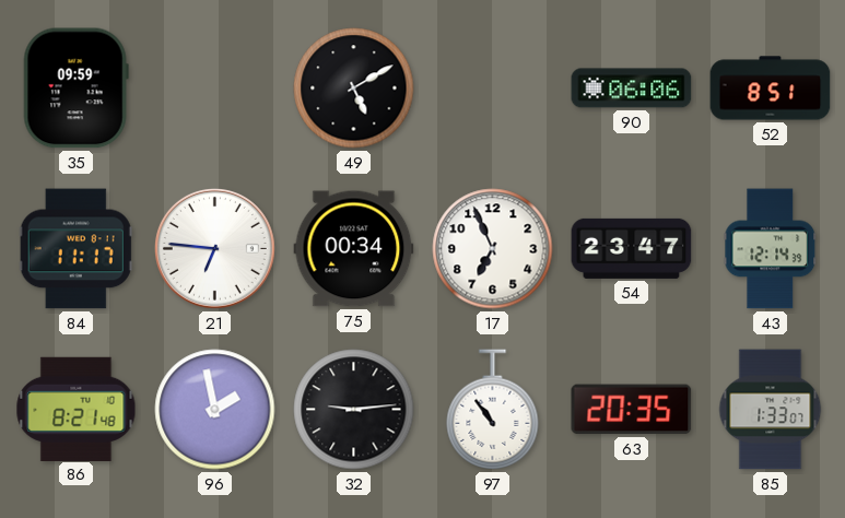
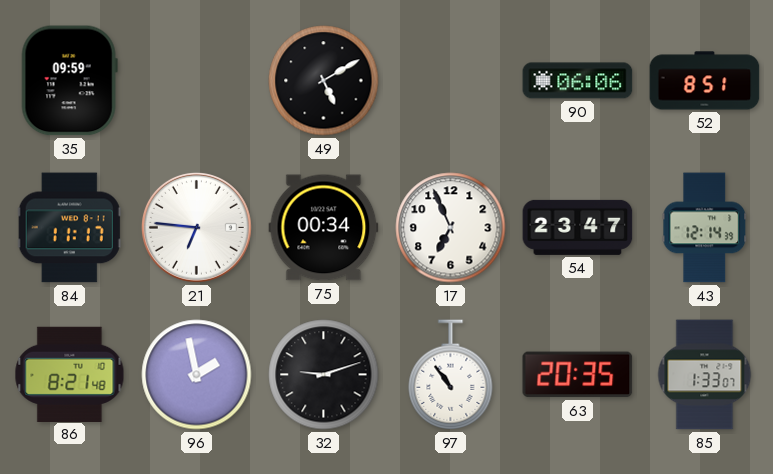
32: 9:14 -> 9:12 (324, 375)
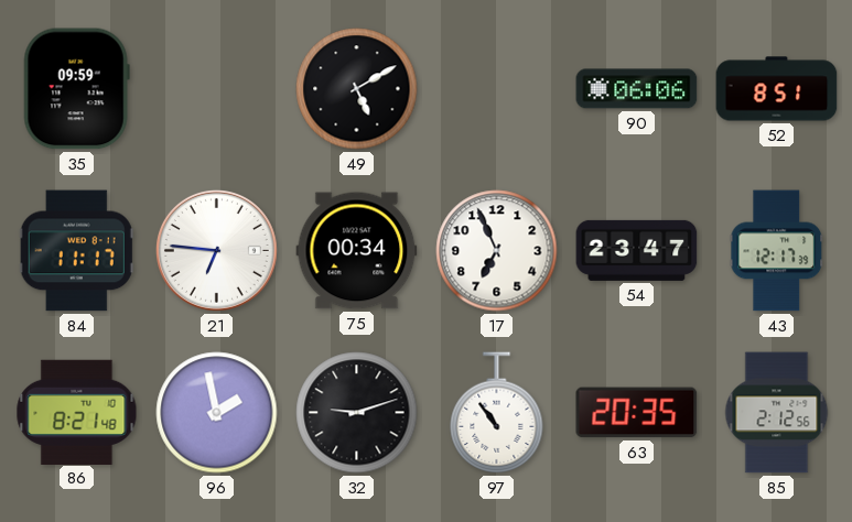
43: 12:14 -> 12:17 (777, 251)
85: 1:33 -> 2:12 (777, 413)
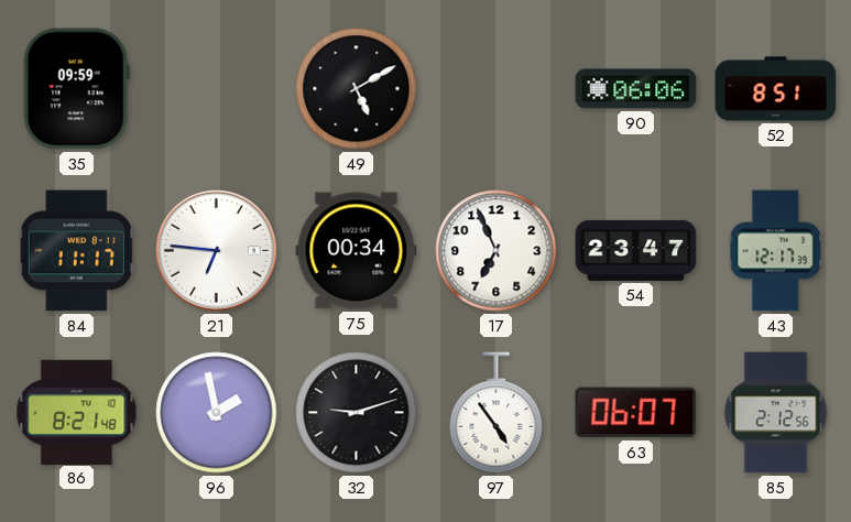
97: 10:54 -> 4:54 (497, 413)
63: 20:35 -> 06:07 (636, 413)
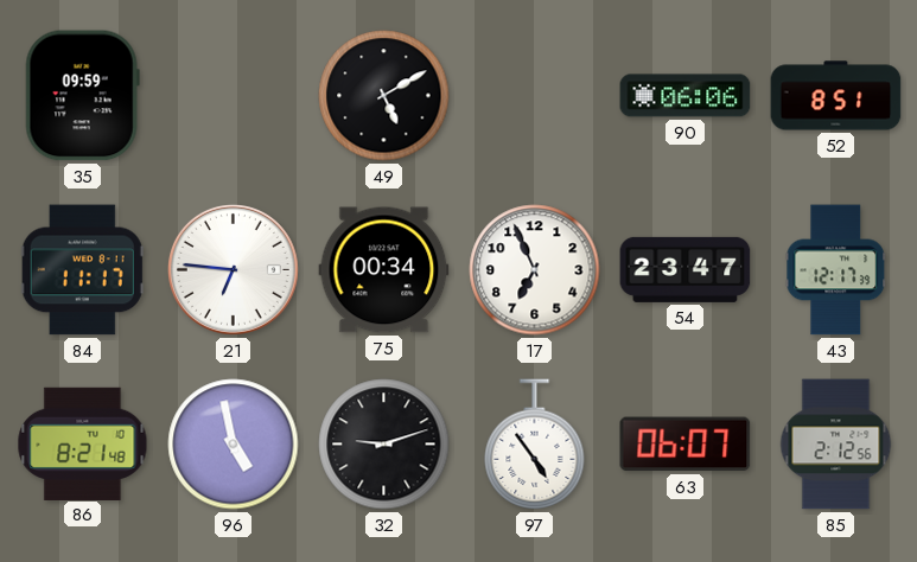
96: 1:58 -> 4:58 (234, 445)
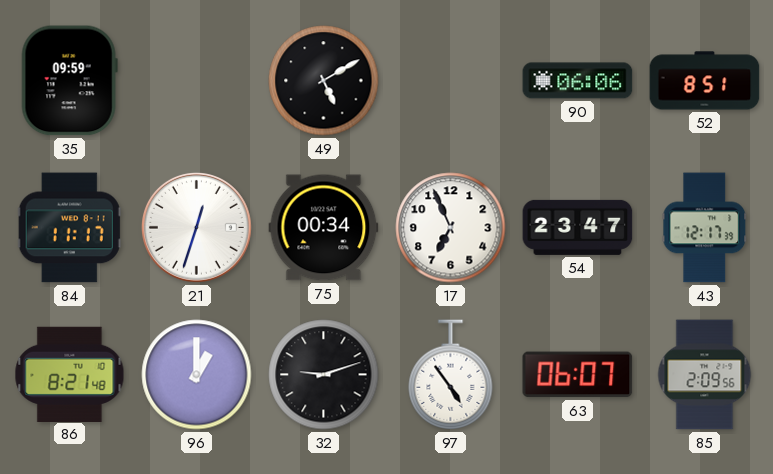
21: 6:46 -> 12:33 (196, 227)
96: 4:58 -> 1:00 (197, 375)
85: 2:12 -> 2:09 (705, 375)
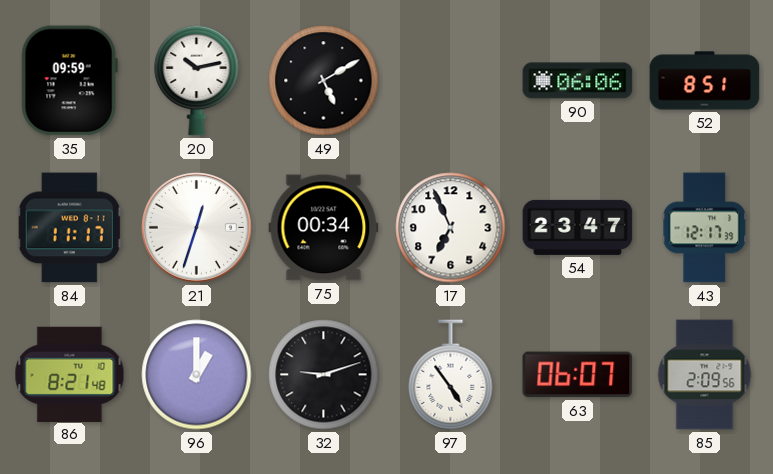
20: none -> 10:13 (197, 80)
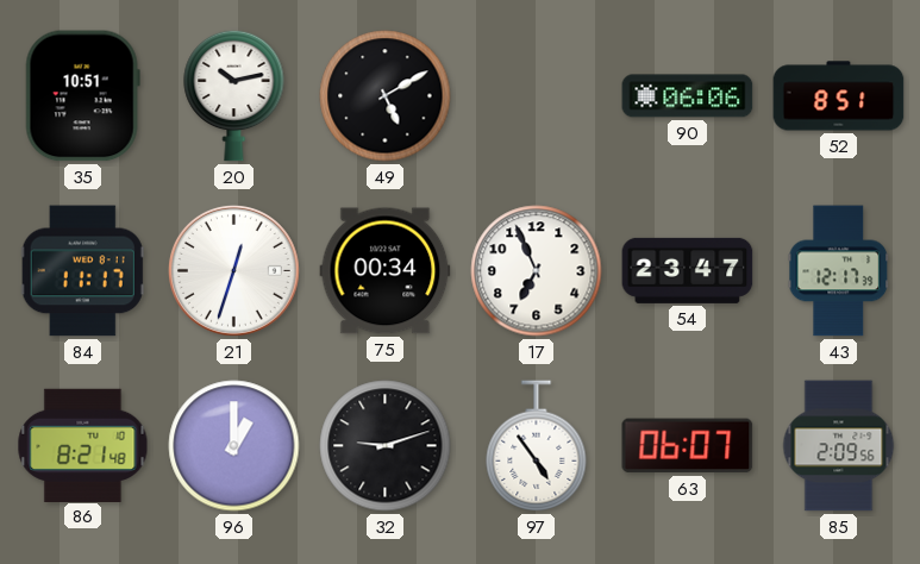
35: 09:59 -> 10:51 (82, 96)
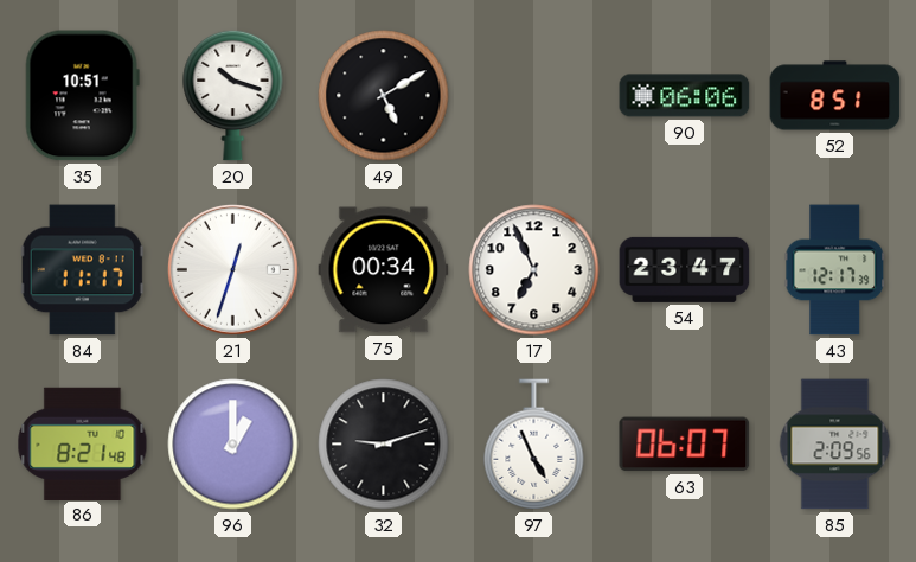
20: 10:13 -> 10:18 (233, 95)
97: 4:54 -> 4:56 (534, 445)
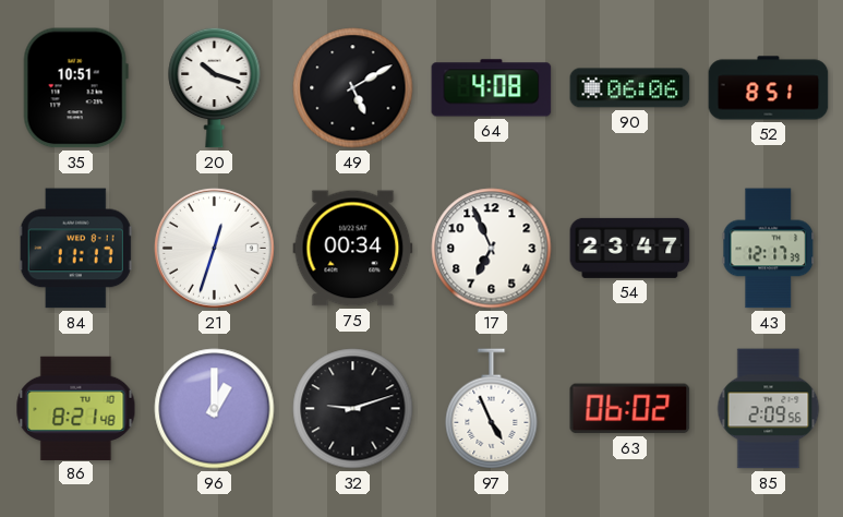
64: none -> 4:08 (492, 88)
63: 06:07 -> 06:02 (630, 409)
